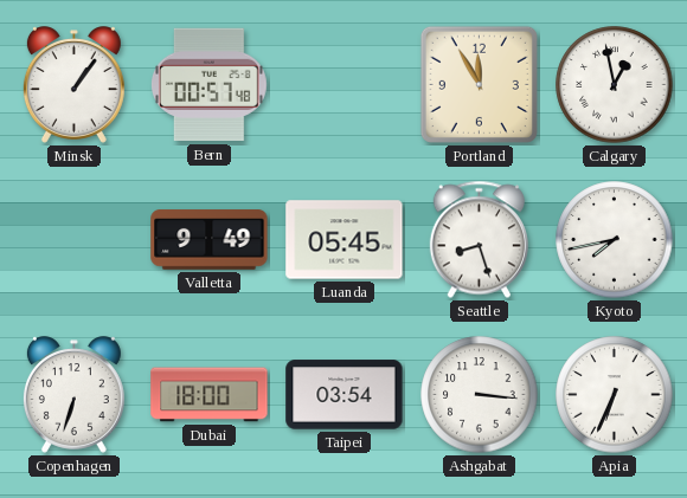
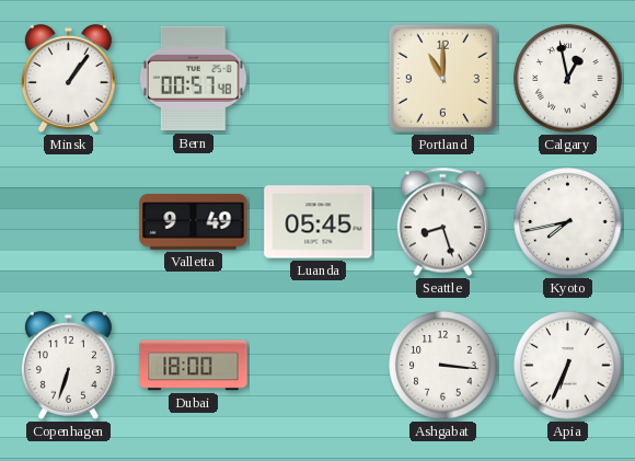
Portland: 11:55 -> 11:00 (442, 78)
Taipei: 03:54 -> none (345, 395)
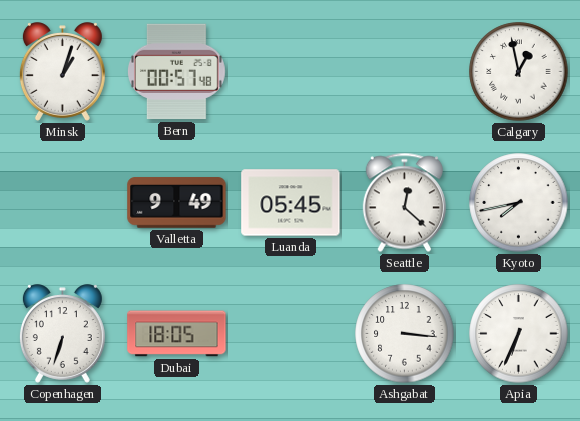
Minsk: 1:06 -> 1:03 (62, 72)
Portland: 11:00 -> none (442, 78)
Seattle: 8:27 -> 12:22 (404, 203)
Dubai: 18:00 -> 18:05 (177, 334)
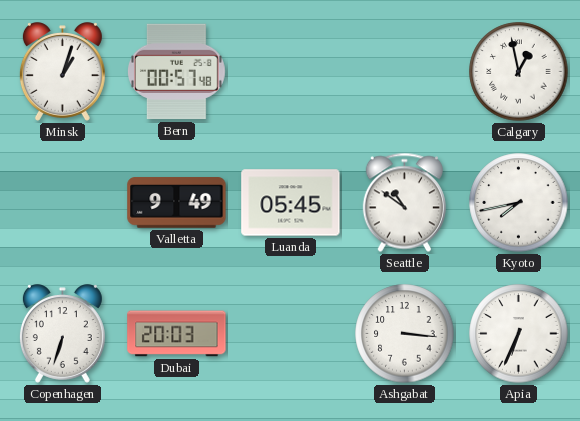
Seattle: 12:22 -> 10:51 (404, 203)
Dubai: 18:05 -> 20:03 (177, 334)
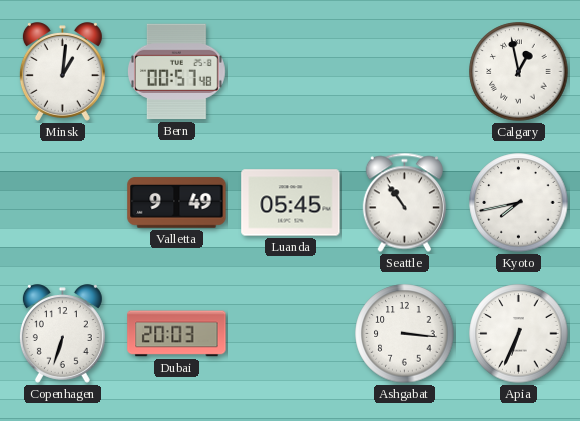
Minsk: 1:03 -> 1:01 (62, 72)
Seattle: 10:51 -> 10:54 (404, 203)
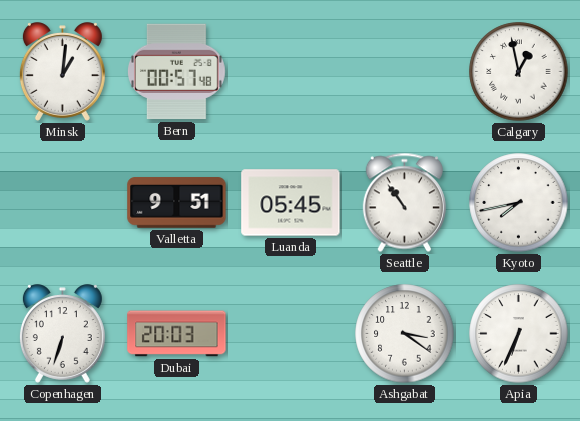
Valletta: 9:49 -> 9:51 (177, 203)
Ashgabat: 3:16 -> 3:21 (405, 334)
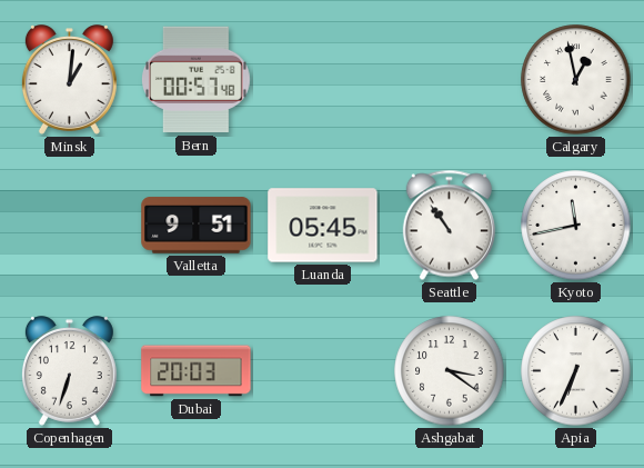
Kyoto: 7:43 -> 11:43 (576, 226)
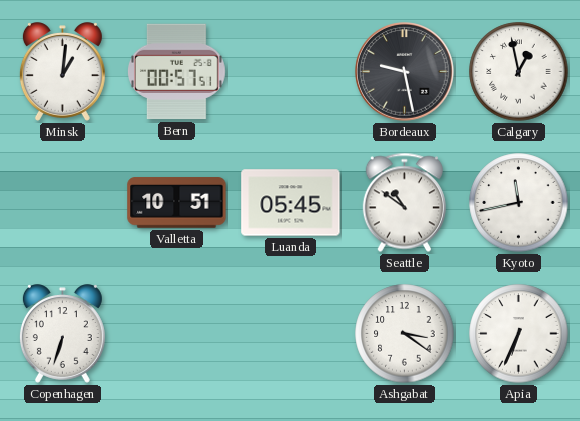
Bern: 00:57:48 -> 00:57:51 (177, 72)
Bordeaux: none -> 9:28 (405, 72)
Valletta: 9:51 -> 10:51 (177, 203)
Seattle: 10:54 -> 10:51 (404, 203)
Dubai: 20:03 -> none (197, 371)
